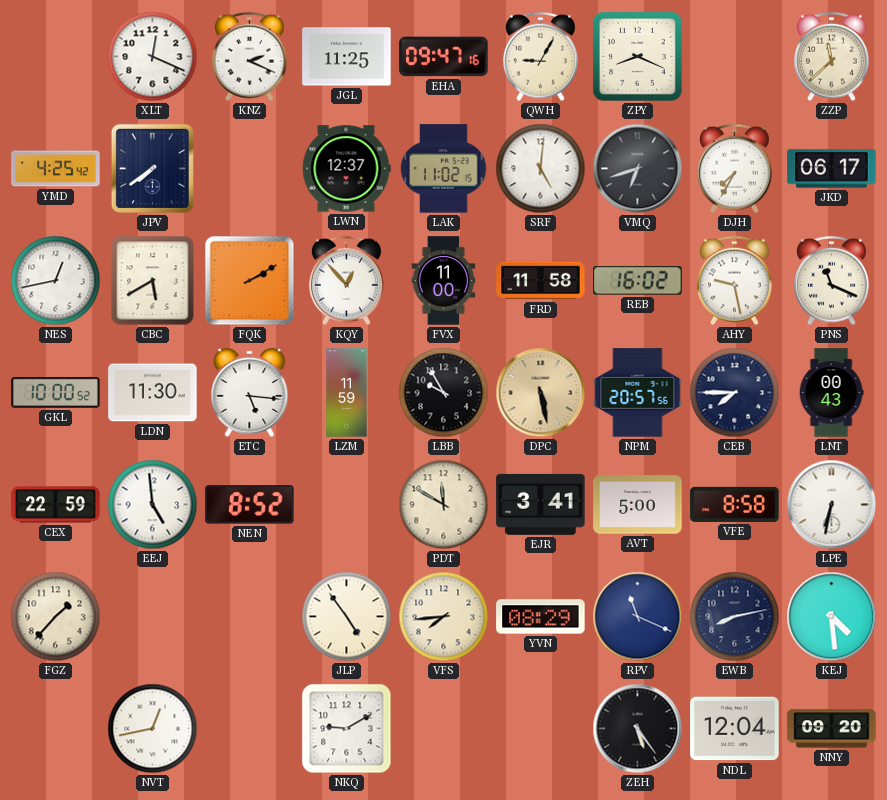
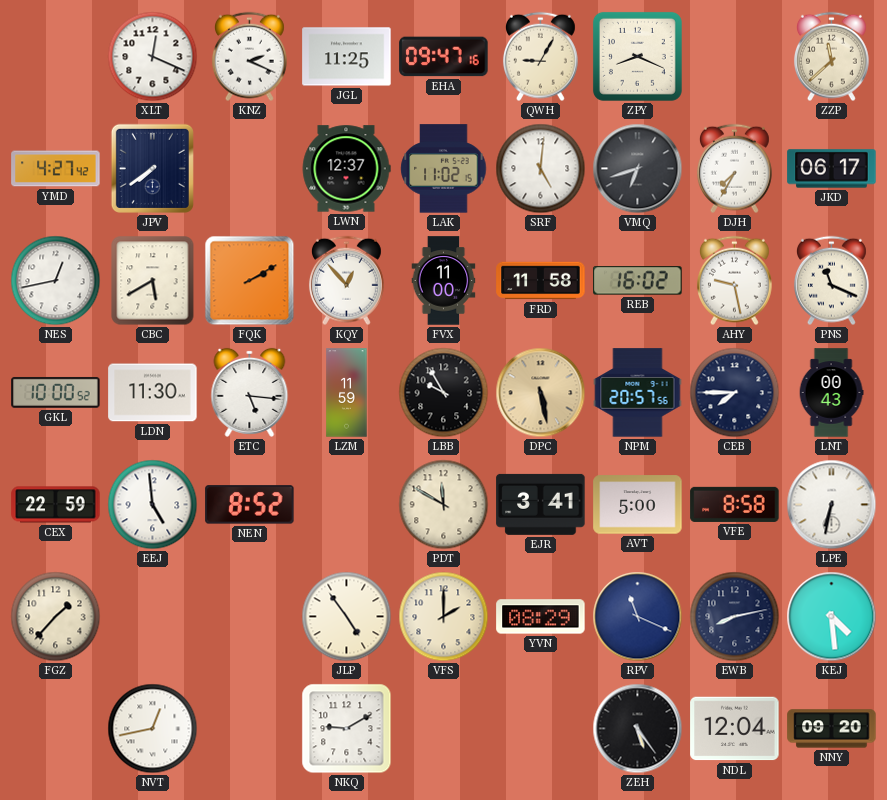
YMD: 4:25 -> 4:27 (56, 169)
VFS: 7:44 -> 2:00 (444, 617)
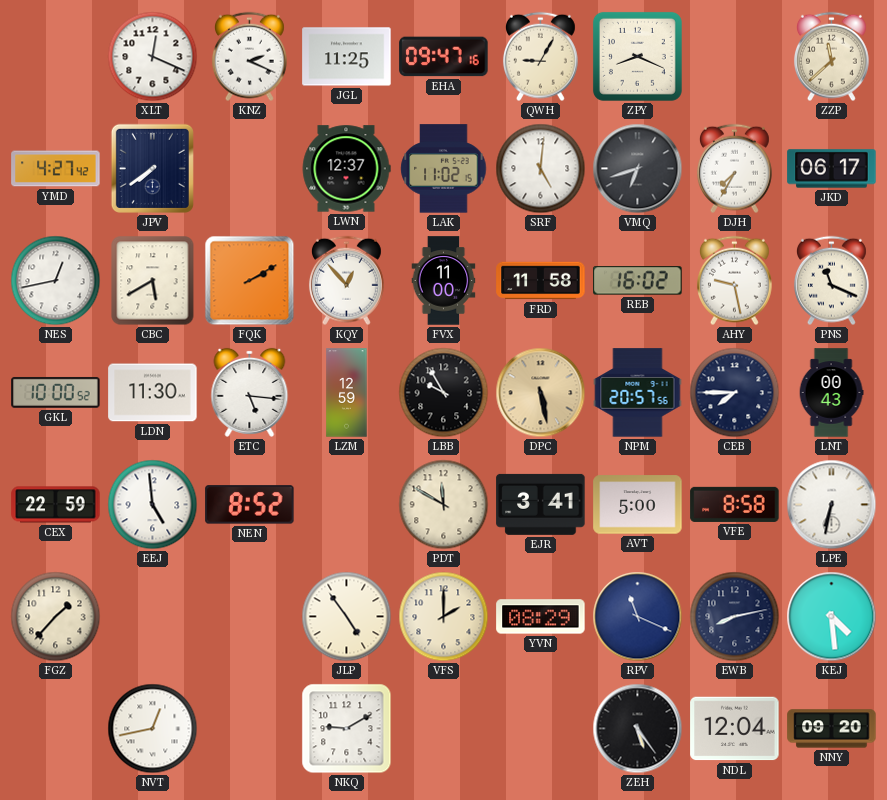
LZM: 11:59 -> 12:59 (347, 393)
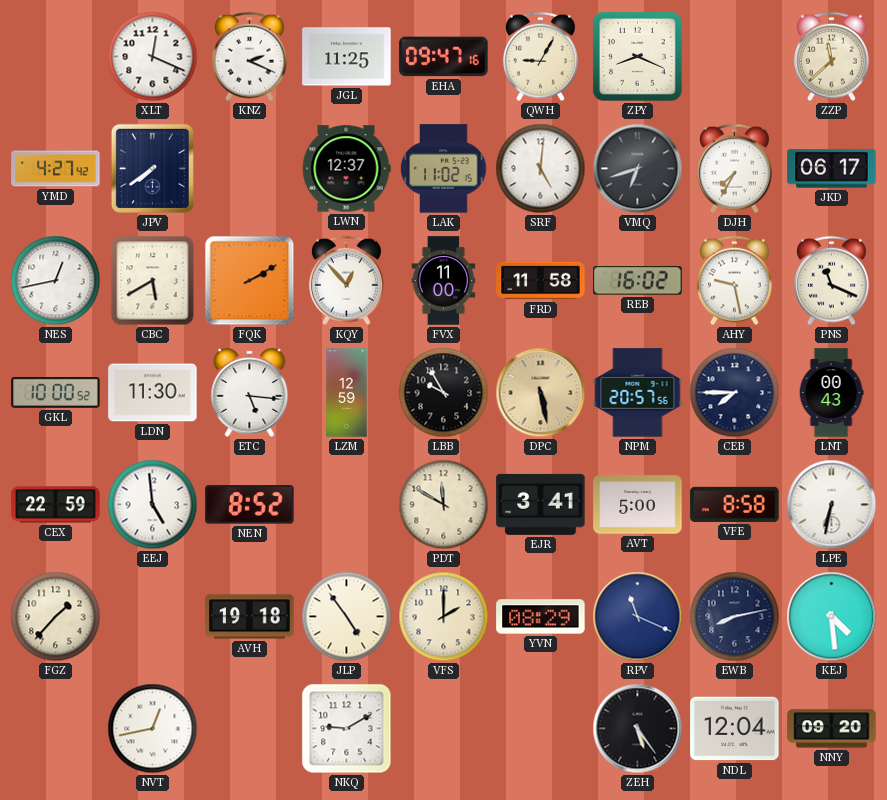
AVH: none -> 19:18 (250, 617)
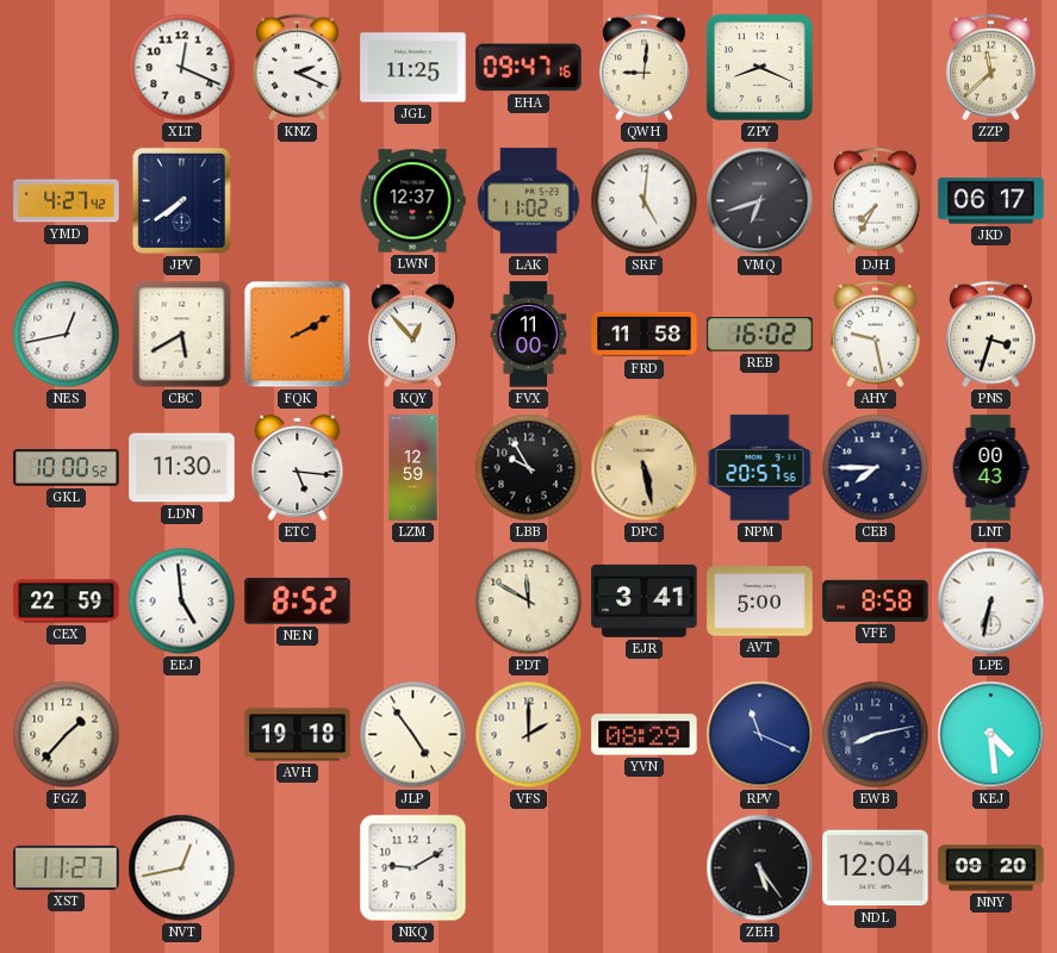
QWH: 9:05 -> 9:01 (643, 68)
PNS: 11:19 -> 3:33 (990, 335)
XST: none -> 11:27 (67, 867)
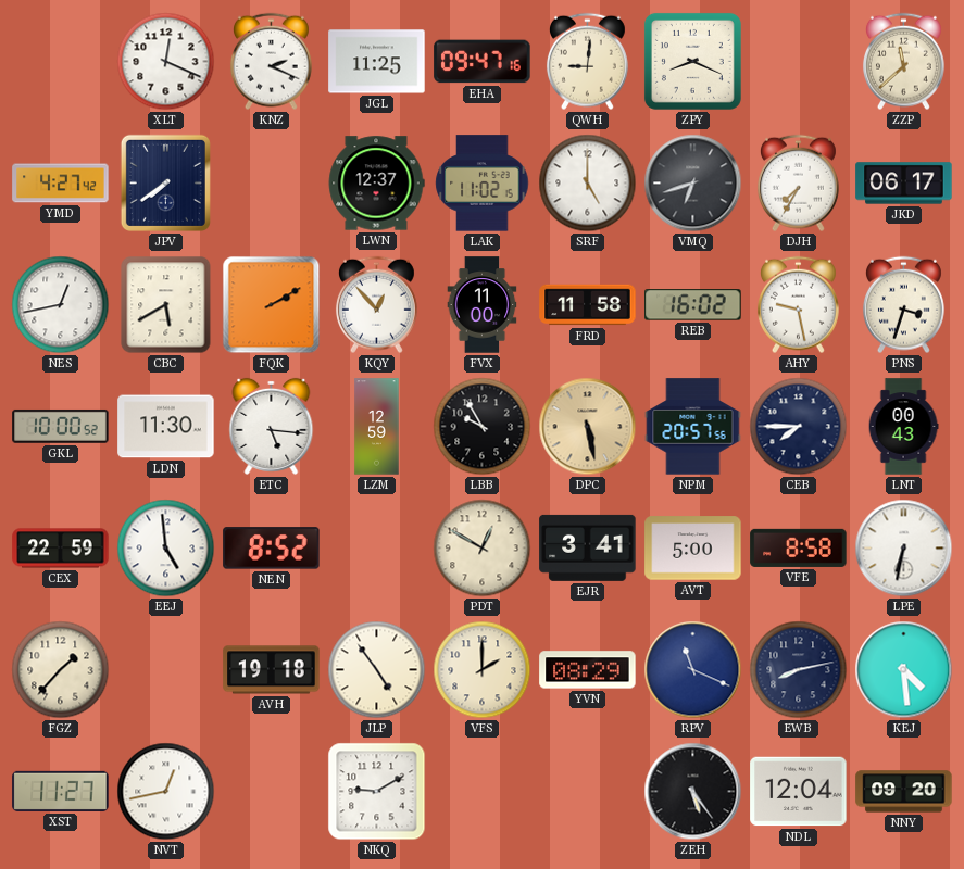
SRF: 5:01 -> 5:00 (588, 184)
PDT: 11:50 -> 12:50 (483, 549)
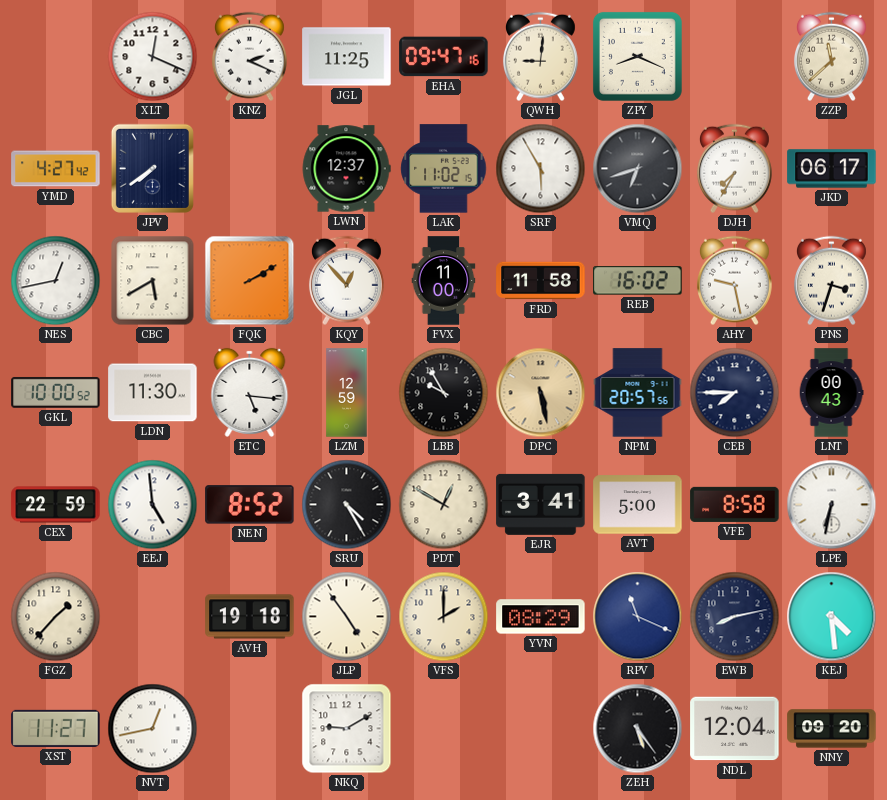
SRF: 5:00 -> 5:55 (541, 169)
SRU: none -> 4:25 (347, 505)
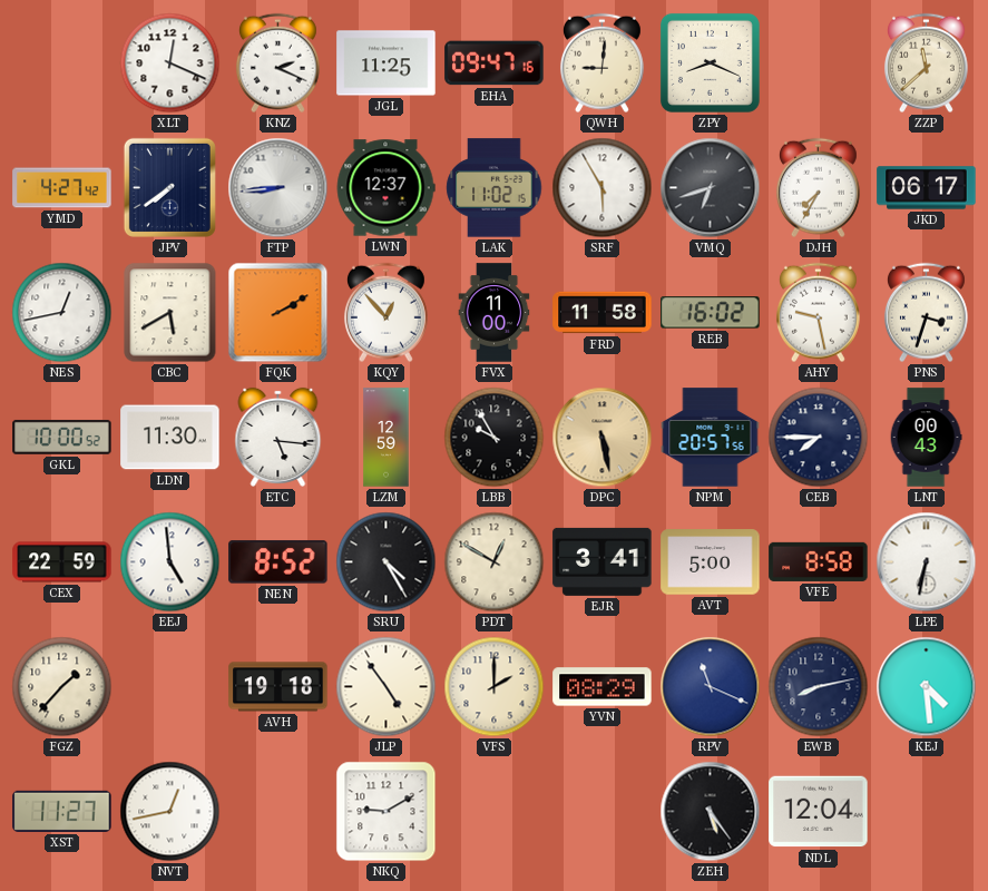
FTP: none -> 8:44 (278, 188)
NNY: 09:20 -> none (832, 729)
